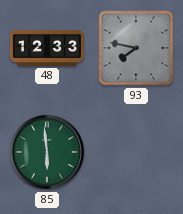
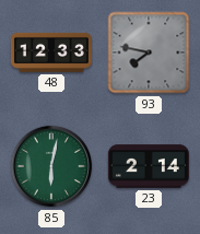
85: 5:59 -> 6:02 (51, 166)
23: none -> 2:14 (149, 166)
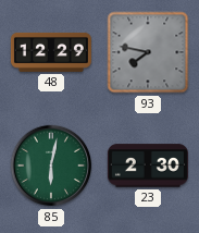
48: 12:33 -> 12:29 (51, 52)
23: 2:14 -> 2:30 (148, 165)
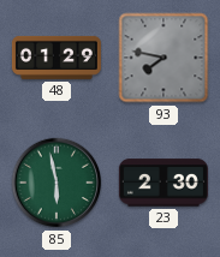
48: 12:29 -> 01:29 (57, 58)
85: 6:02 -> 5:58 (57, 183)
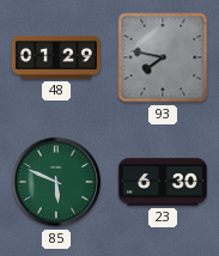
85: 5:58 -> 5:49 (56, 182)
23: 2:30 -> 6:30 (163, 182)
